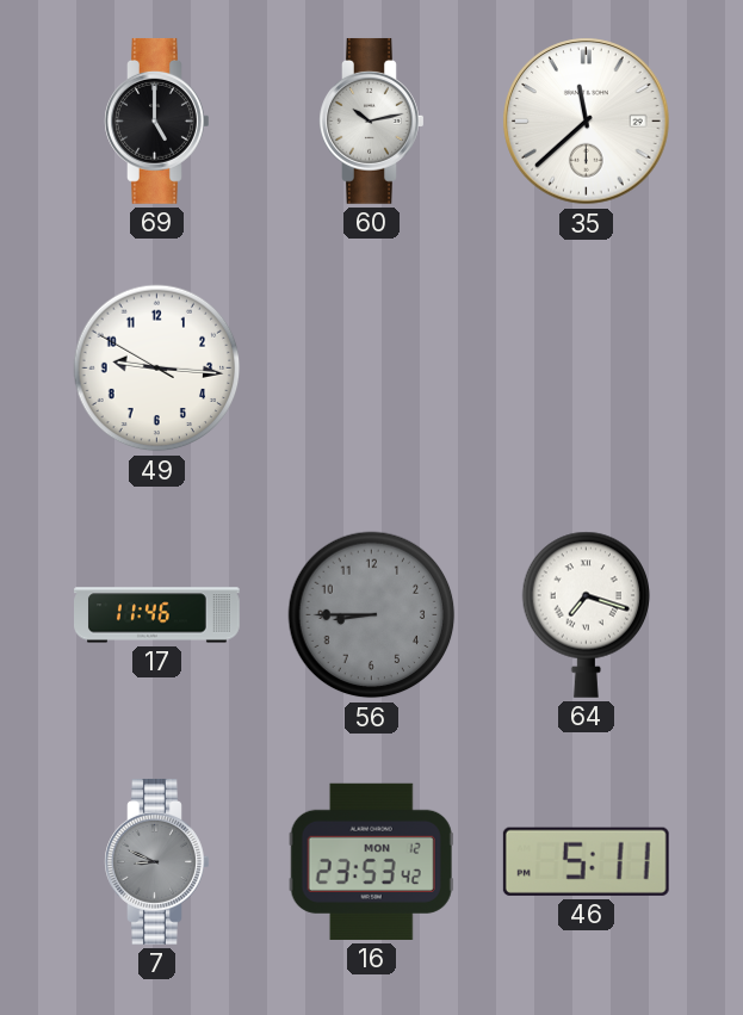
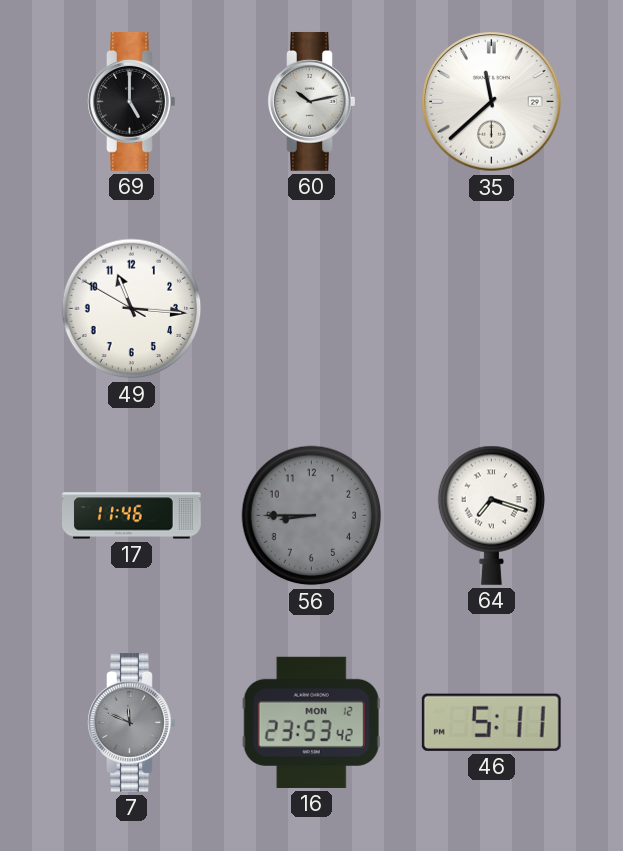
49: 9:15 -> 11:15 (132, 309)
7: 8:49 -> 11:49 (132, 722)
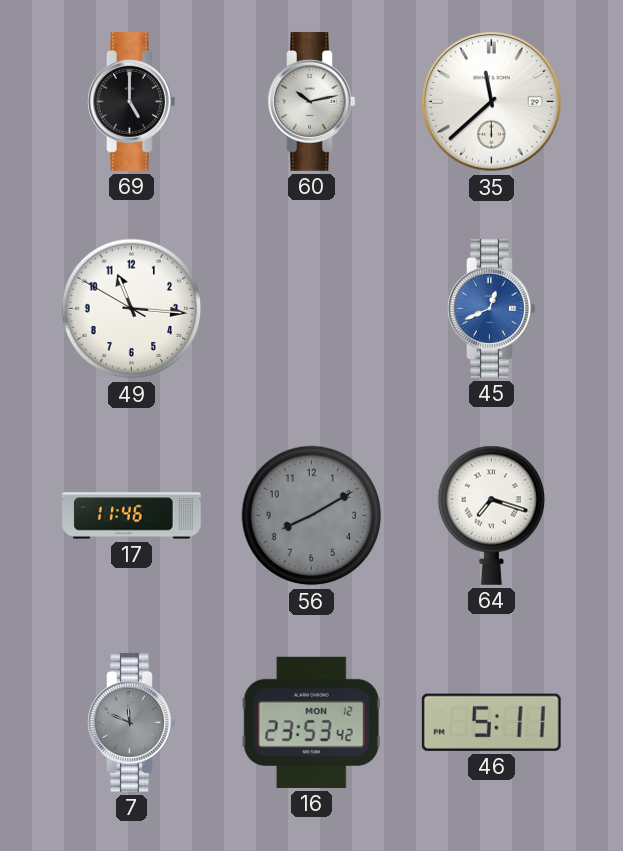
45: none -> 12:41 (492, 308)
56: 8:45 -> 8:10 (312, 516)
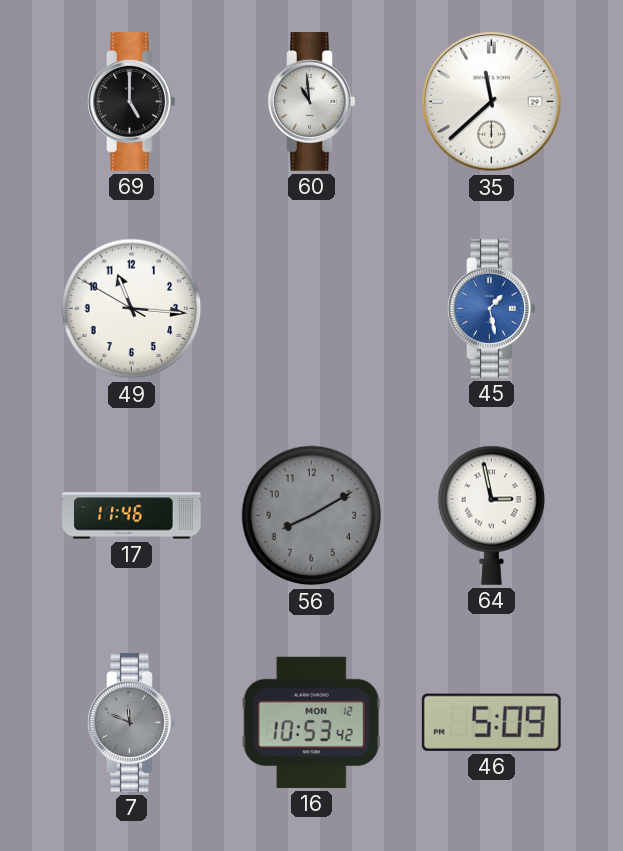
60: 10:13 -> 10:59 (312, 101)
45: 12:41 -> 1:28 (492, 308)
64: 7:18 -> 2:58 (492, 515)
16: 23:53 -> 10:53 (311, 722)
46: 5:11 -> 5:09 (491, 722)
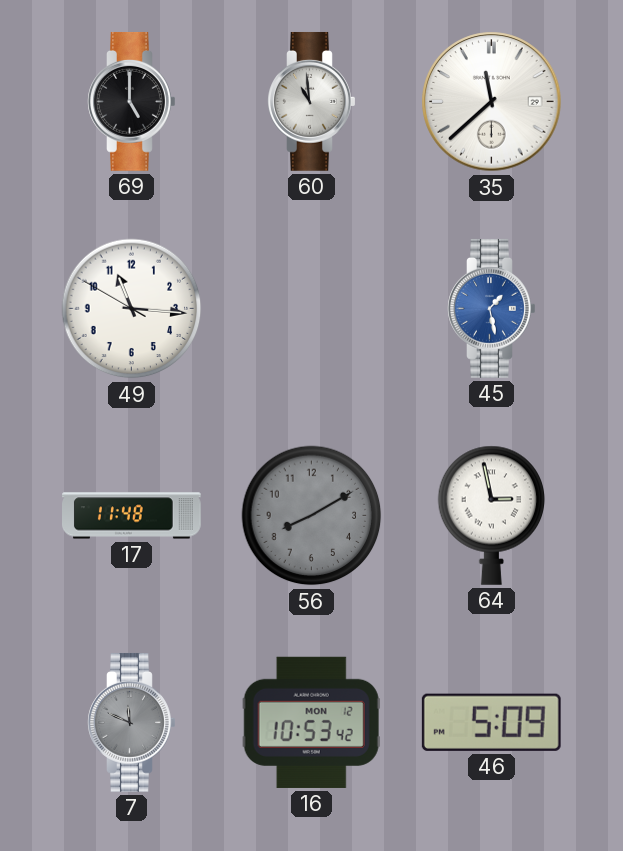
17: 11:46 -> 11:48 (132, 516)
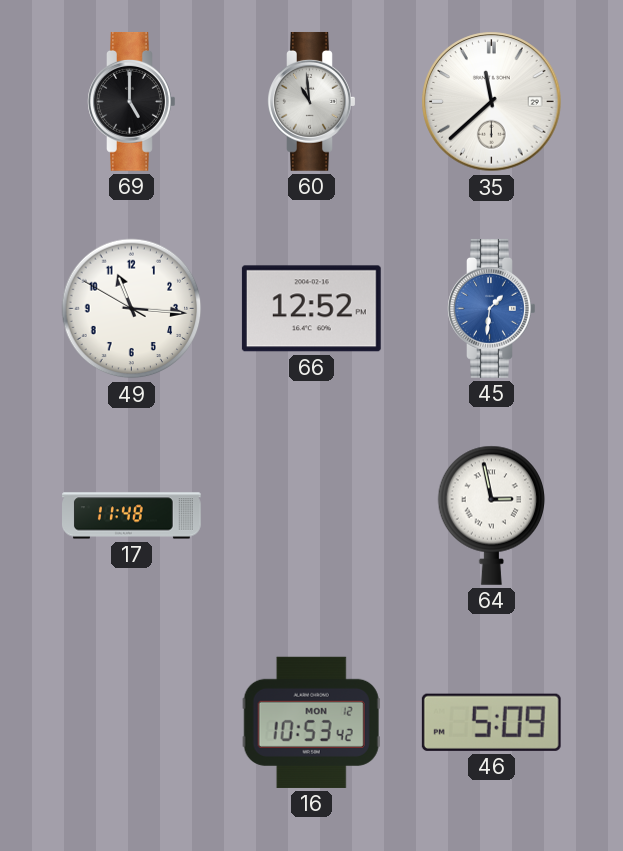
66: none -> 12:52 (311, 309)
45: 1:28 -> 1:31 (492, 308)
56: 8:10 -> none (312, 516)
7: 11:49 -> none (132, 722)
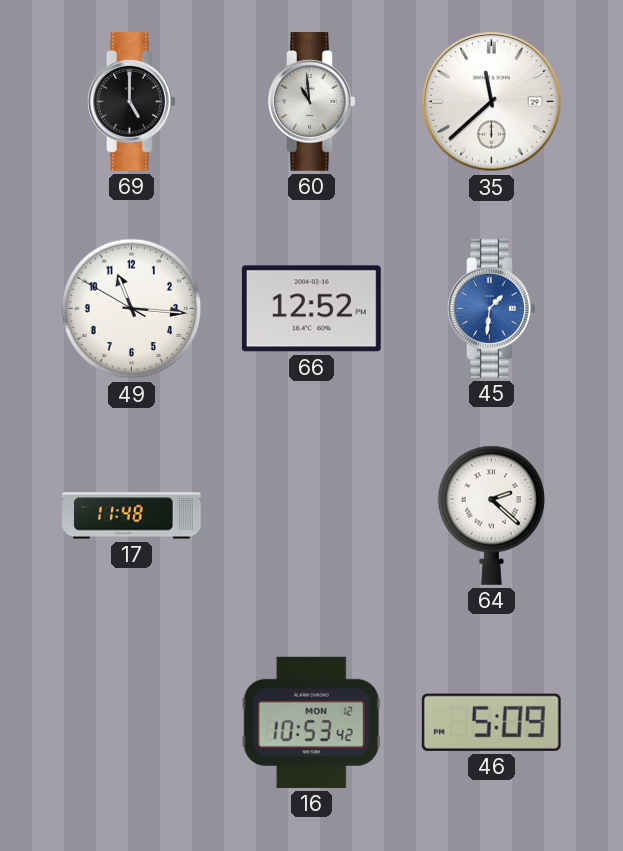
64: 2:58 -> 2:22 (492, 515)
